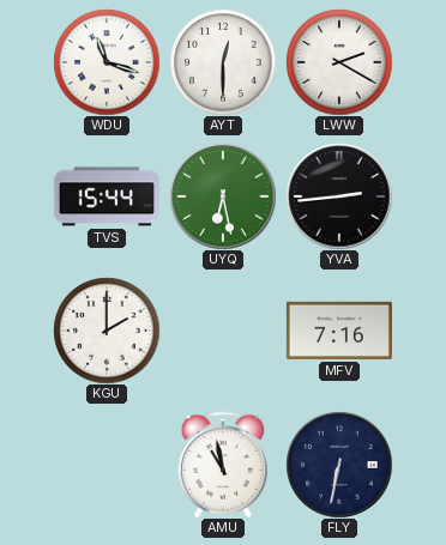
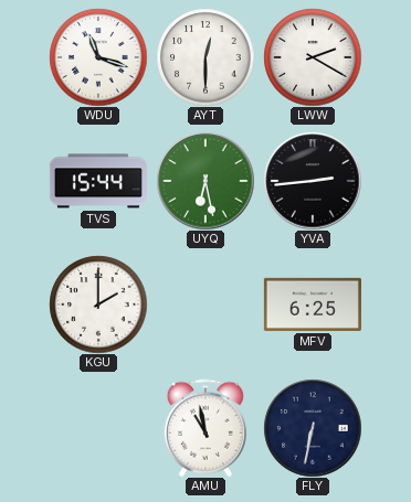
MFV: 7:16 -> 6:25 (313, 305)
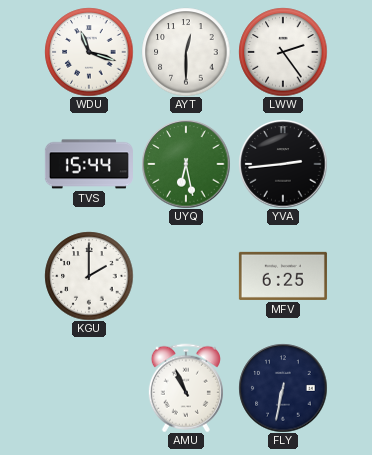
LWW: 2:20 -> 2:24 (283, 52)
AMU: 10:58 -> 10:56 (186, 388)
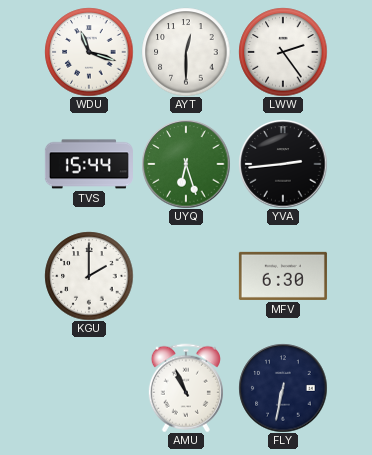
UYQ: 6:28 -> 6:27 (186, 164)
MFV: 6:25 -> 6:30 (283, 276)
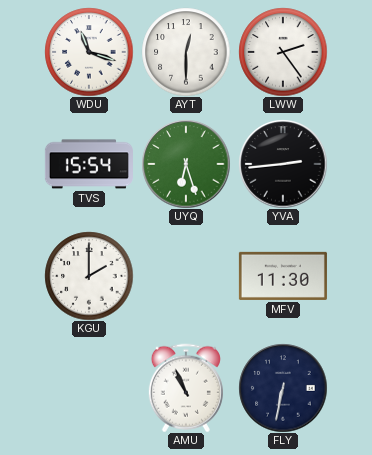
TVS: 15:44 -> 15:54 (89, 164)
MFV: 6:30 -> 11:30 (283, 276)
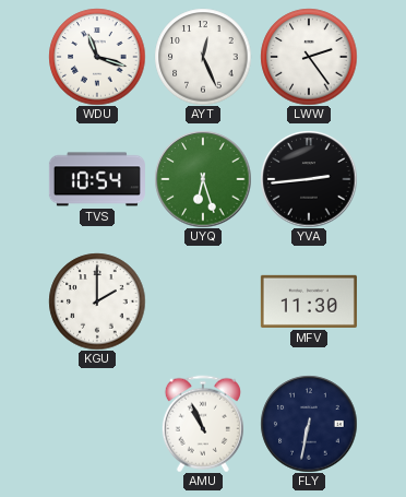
AYT: 12:30 -> 12:26 (203, 57)
TVS: 15:54 -> 10:54 (97, 179)
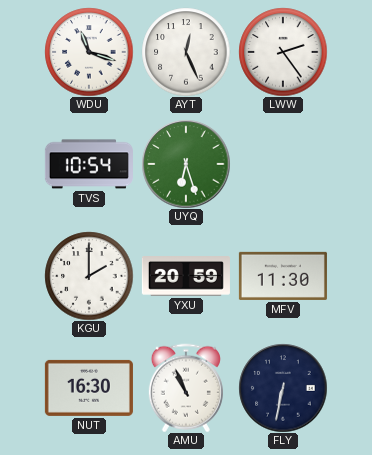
YVA: 2:44 -> none (309, 179)
YXU: none -> 20:59 (186, 276)
NUT: none -> 16:30 (89, 388)
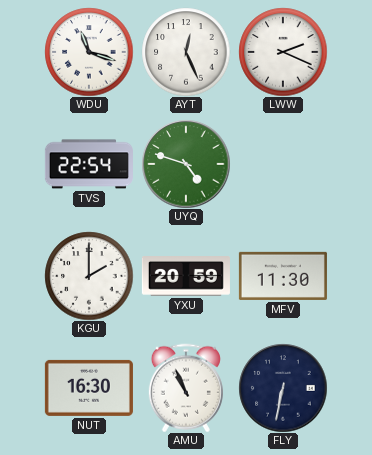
LWW: 2:24 -> 2:19 (283, 52)
TVS: 10:54 -> 22:54 (89, 164)
UYQ: 6:27 -> 4:48 (186, 164)
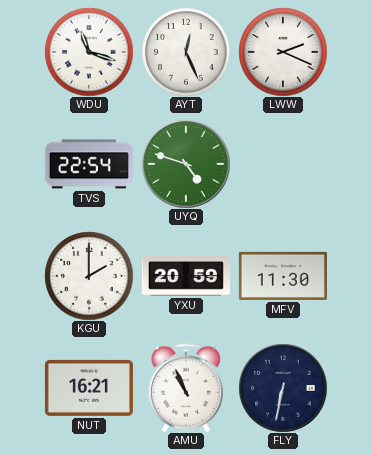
NUT: 16:30 -> 16:21 (89, 388)
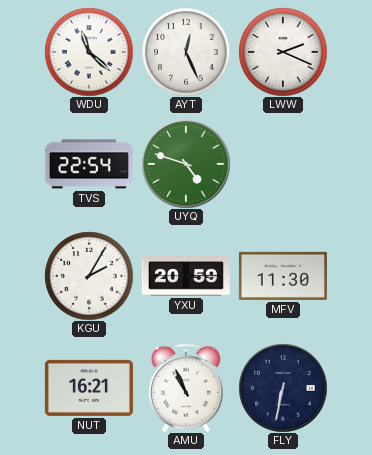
WDU: 11:18 -> 11:22 (89, 52)
KGU: 2:00 -> 2:05 (89, 276)
